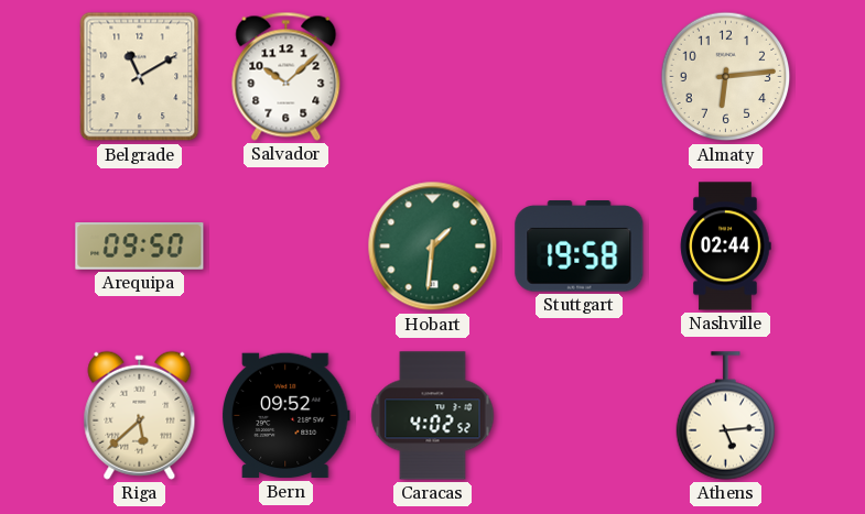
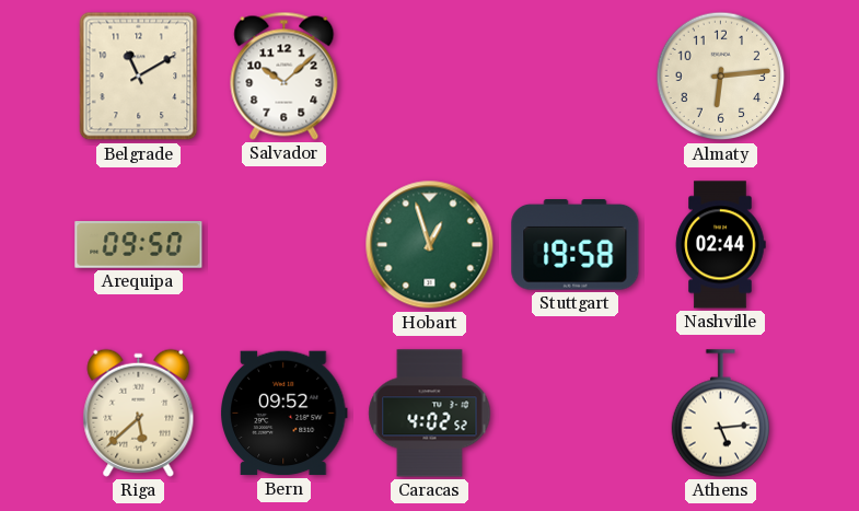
Hobart: 1:31 -> 12:57 (430, 245)
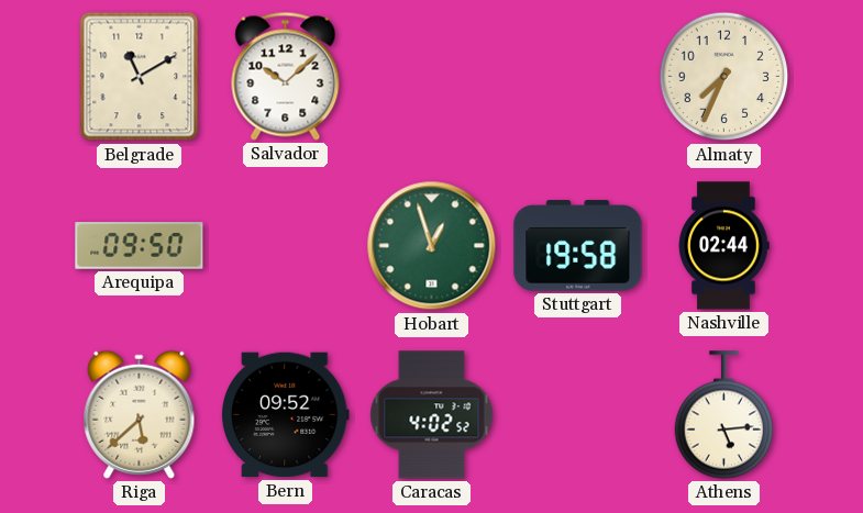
Almaty: 6:14 -> 7:34 (724, 77)
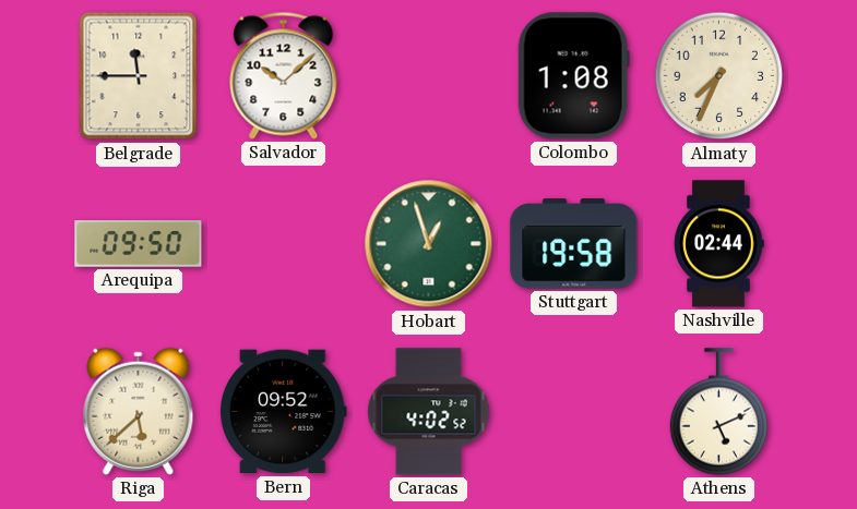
Belgrade: 11:10 -> 11:45 (139, 76)
Colombo: none -> 1:08 (573, 76)
Athens: 5:14 -> 5:11 (719, 412)
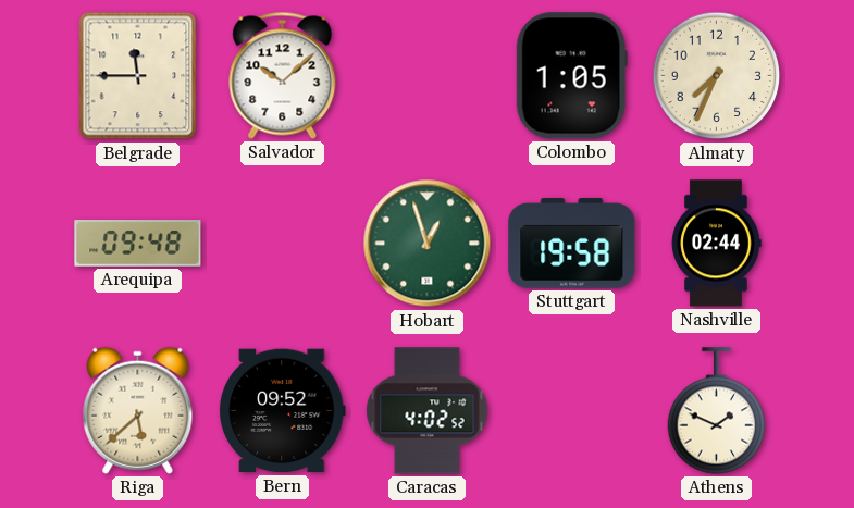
Colombo: 1:08 -> 1:05 (571, 76)
Arequipa: 09:50 -> 09:48 (138, 244)
Athens: 5:11 -> 1:49 (717, 411)
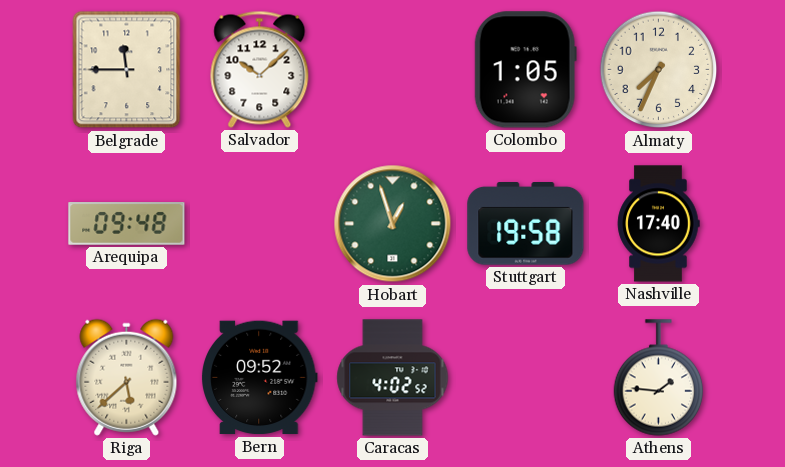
Nashville: 02:44 -> 17:40 (658, 224)
Athens: 1:49 -> 1:46 (659, 378)
